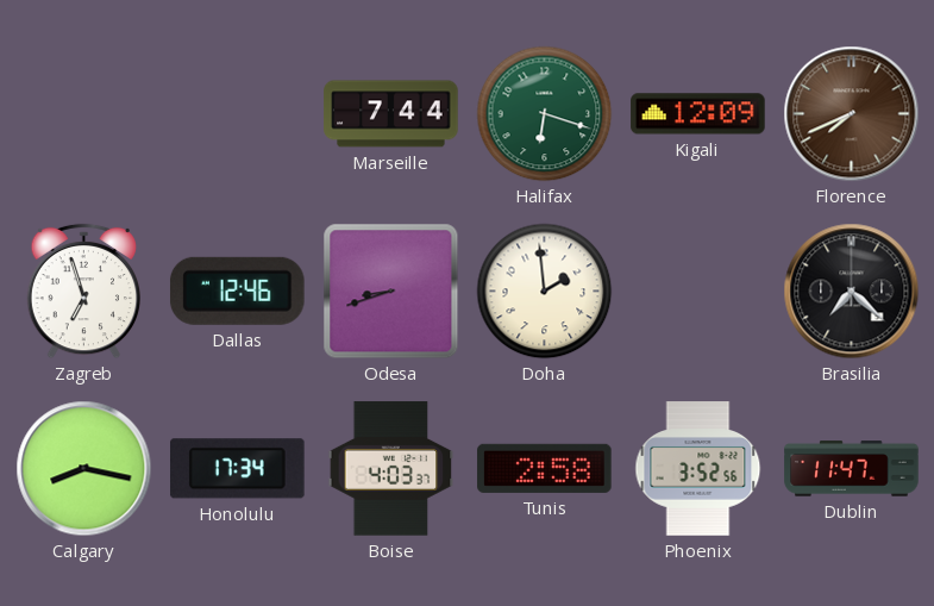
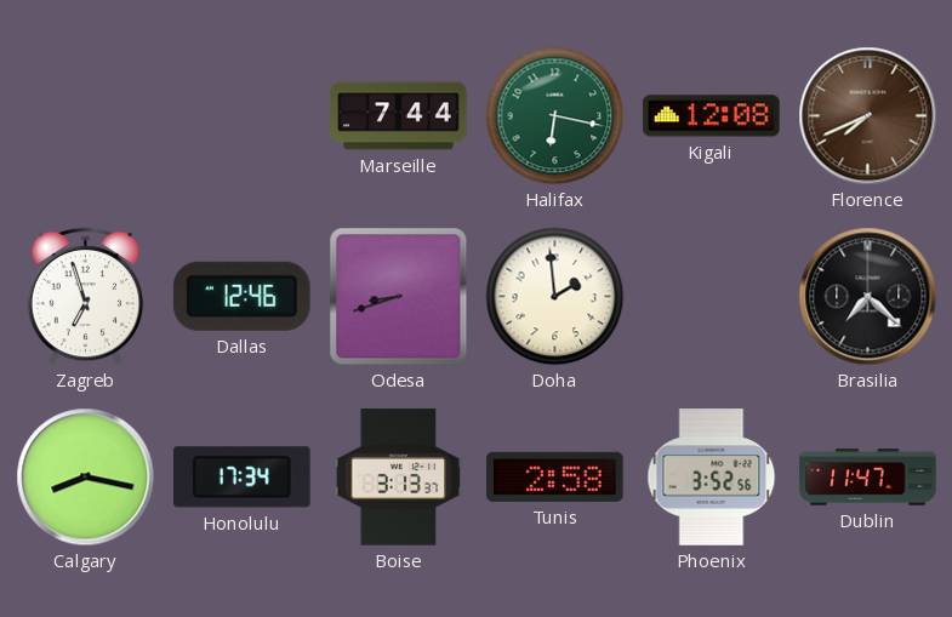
Halifax: 6:18 -> 6:17 (555, 116)
Kigali: 12:09 -> 12:08 (712, 116)
Boise: 4:03 -> 3:13 (399, 478)
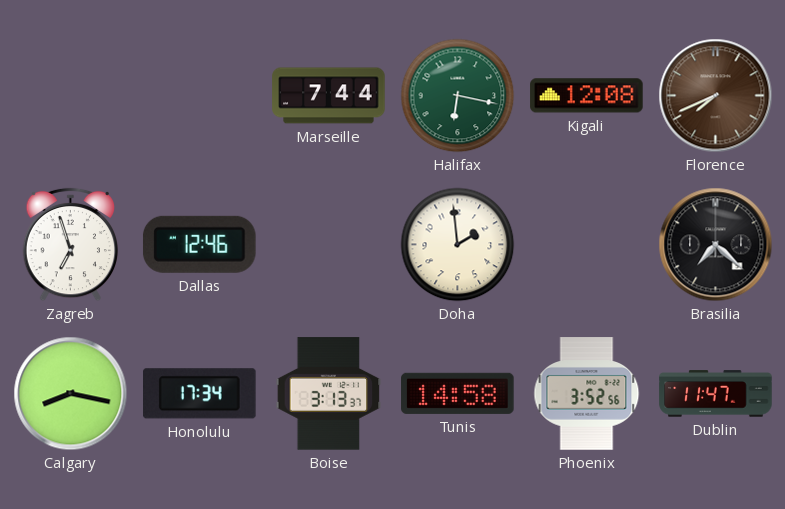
Odesa: 8:42 -> none (399, 297)
Tunis: 2:58 -> 14:58 (458, 393)
